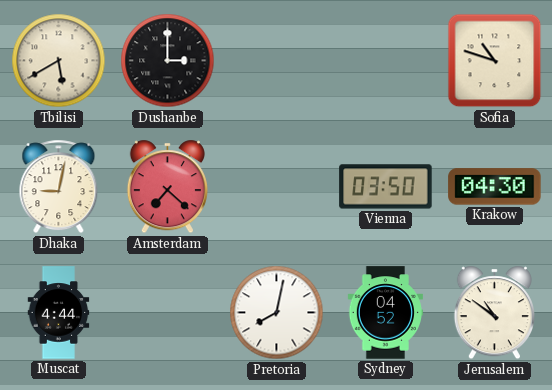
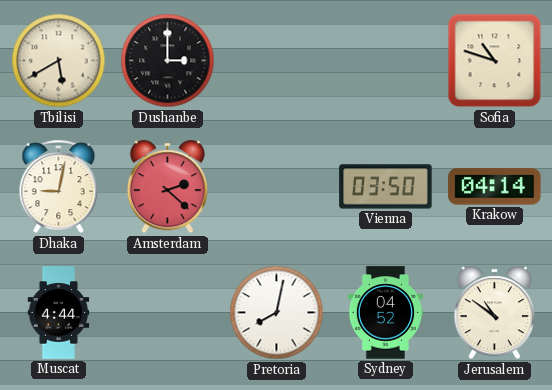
Amsterdam: 7:22 -> 2:22 (167, 187)
Krakow: 04:30 -> 04:14 (495, 187)
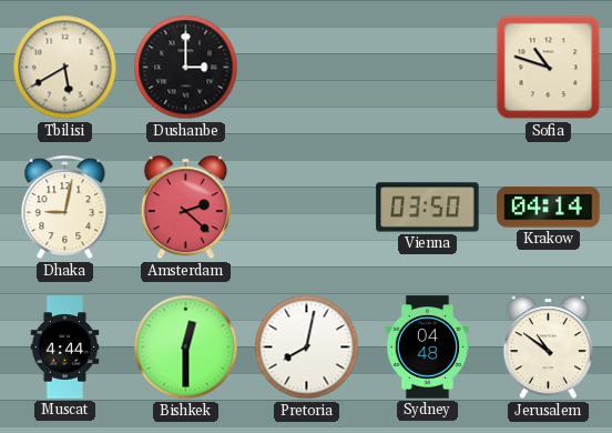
Bishkek: none -> 12:30 (186, 348)
Sydney: 04:52 -> 04:48 (427, 348)
